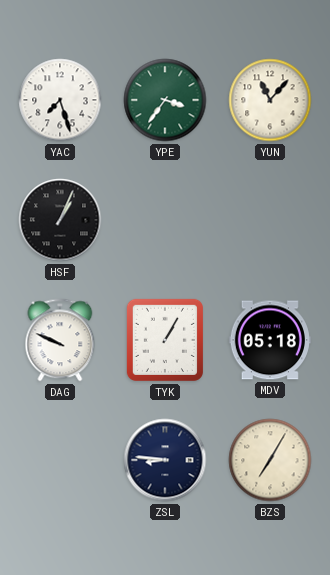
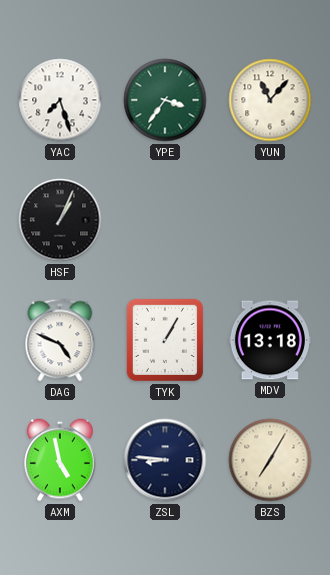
DAG: 9:49 -> 4:49 (60, 340)
MDV: 05:18 -> 13:18 (270, 340)
AXM: none -> 4:58 (60, 460)
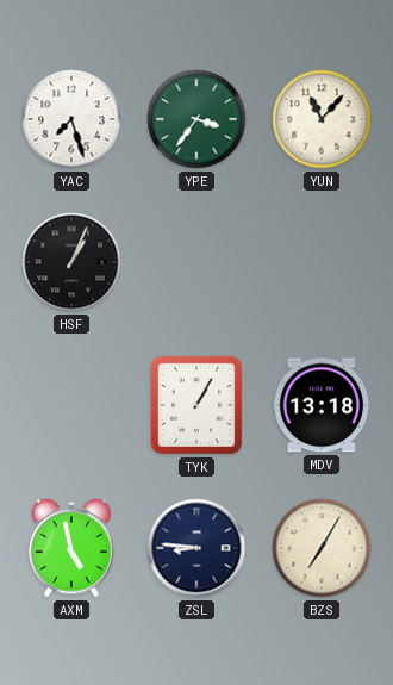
DAG: 4:49 -> none (60, 340)
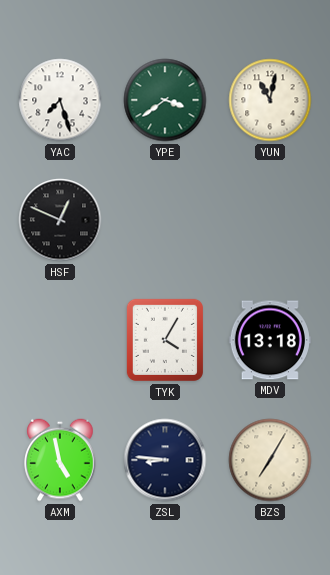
YPE: 3:36 -> 3:39 (165, 100)
YUN: 11:07 -> 11:02 (270, 100)
HSF: 1:04 -> 12:49 (60, 220)
TYK: 1:05 -> 4:05 (165, 340)
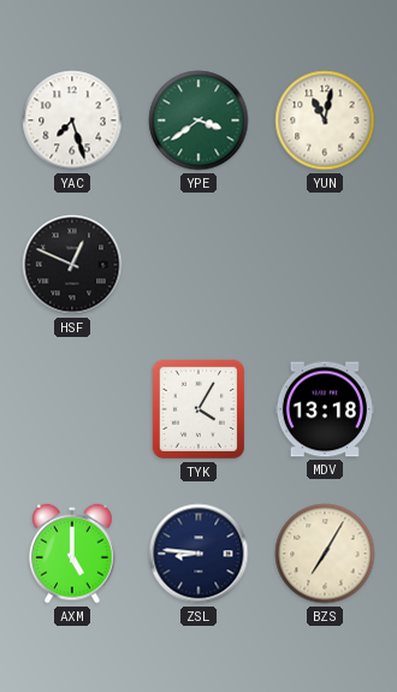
AXM: 4:58 -> 5:00 (72, 554)
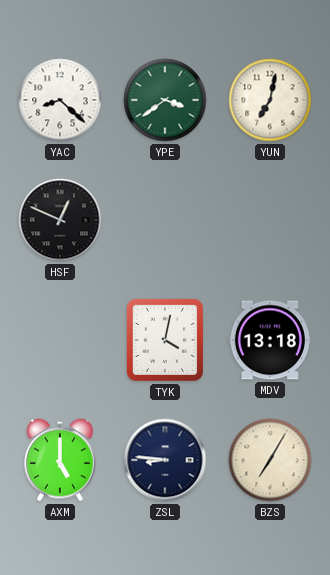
YAC: 7:27 -> 8:22 (60, 100)
YUN: 11:02 -> 7:02 (270, 100)
TYK: 4:05 -> 4:02 (165, 340)
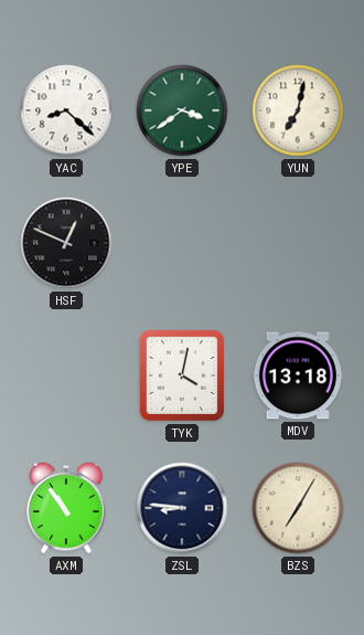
AXM: 5:00 -> 10:54 (66, 508)
